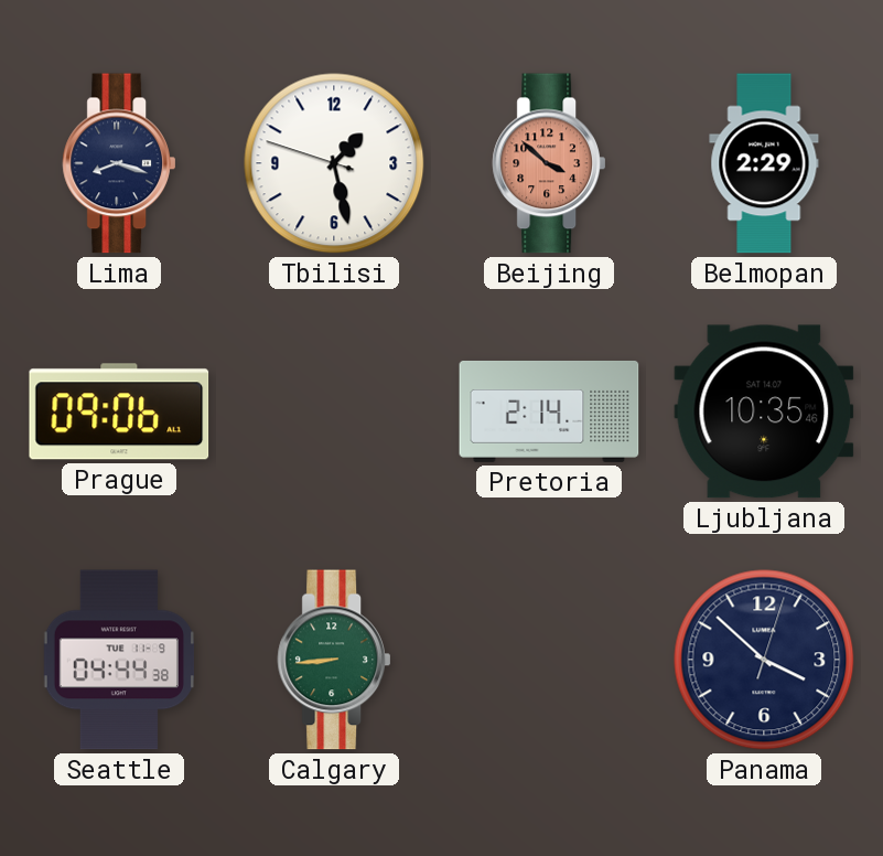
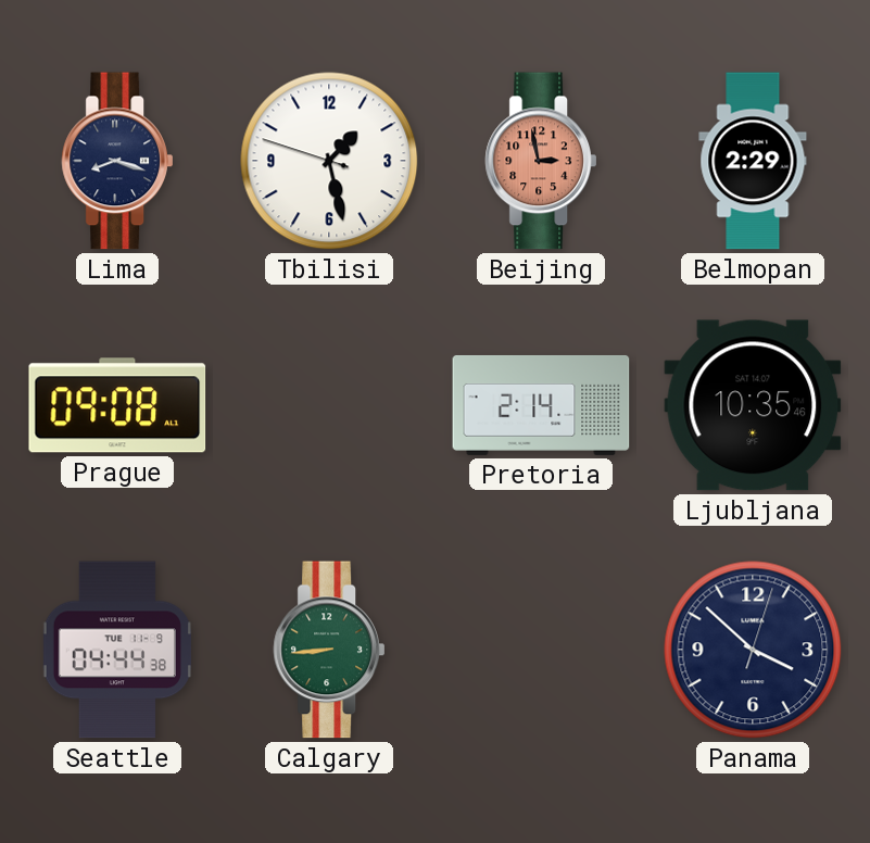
Beijing: 3:52 -> 2:58 (540, 161)
Prague: 09:06 -> 09:08 (117, 405)
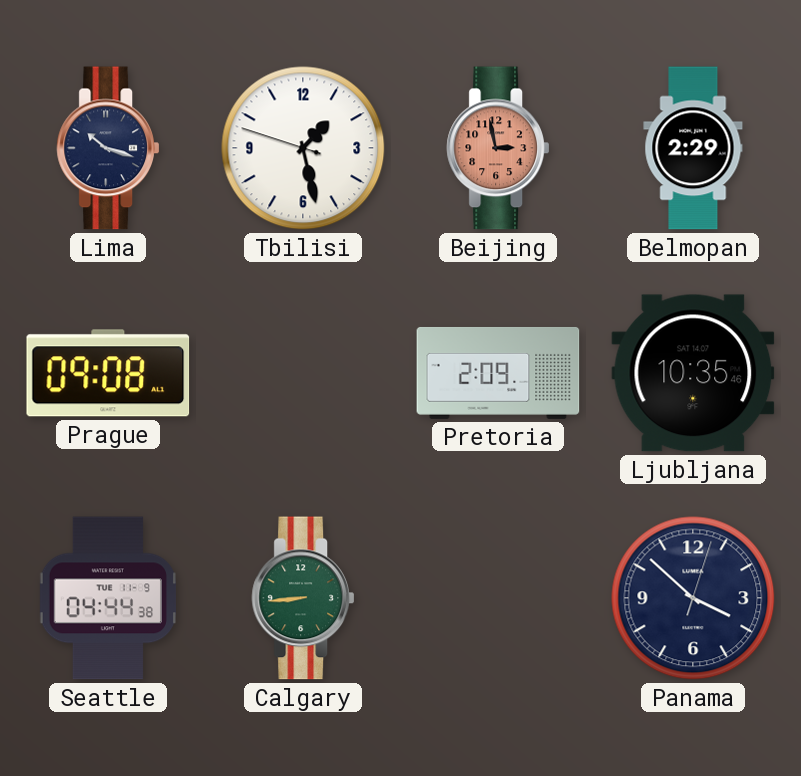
Lima: 8:18 -> 10:18 (107, 148)
Pretoria: 2:14 -> 2:09 (498, 373)
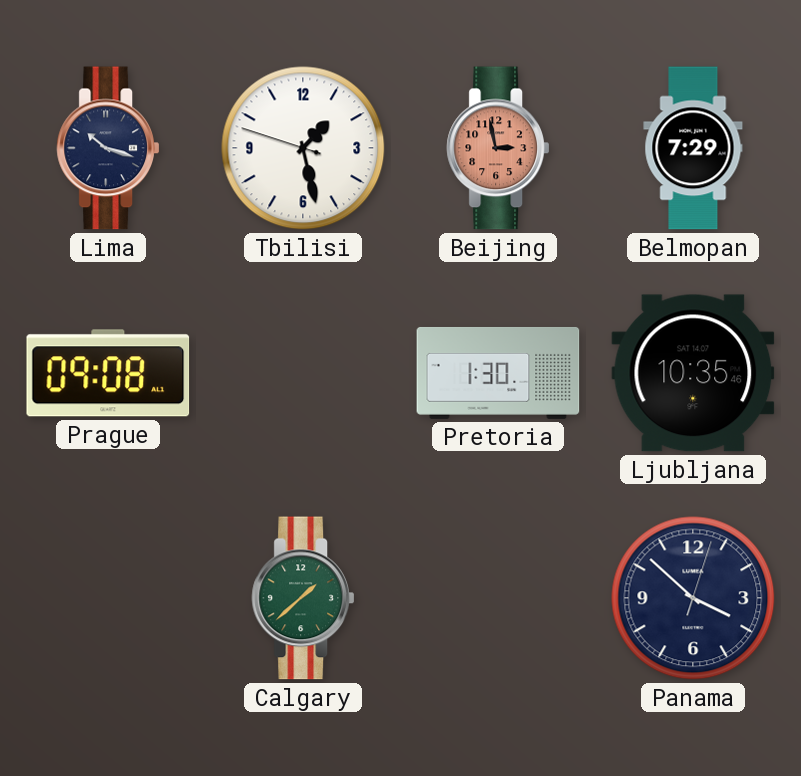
Belmopan: 2:29 -> 7:29 (693, 148)
Pretoria: 2:09 -> 1:30 (498, 373)
Seattle: 04:44 -> none (107, 598)
Calgary: 8:44 -> 1:38 (302, 598)
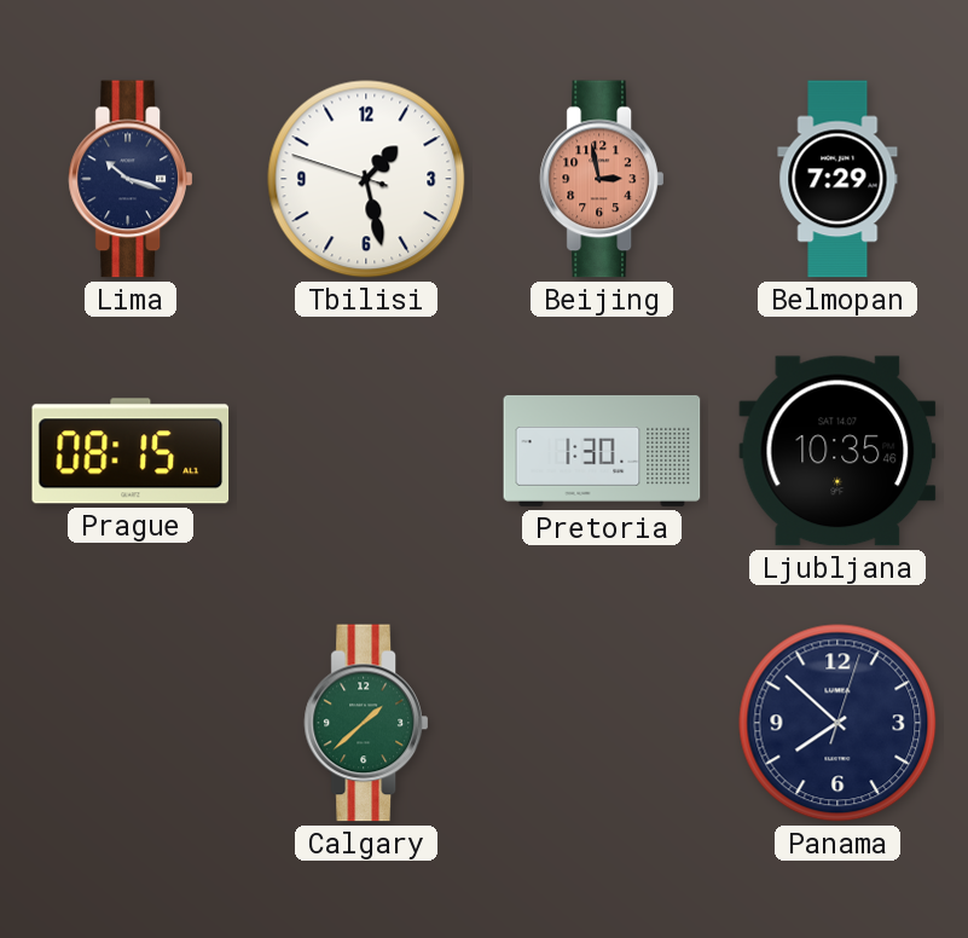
Prague: 09:08 -> 08:15 (131, 451)
Panama: 3:52 -> 7:52 (837, 723)
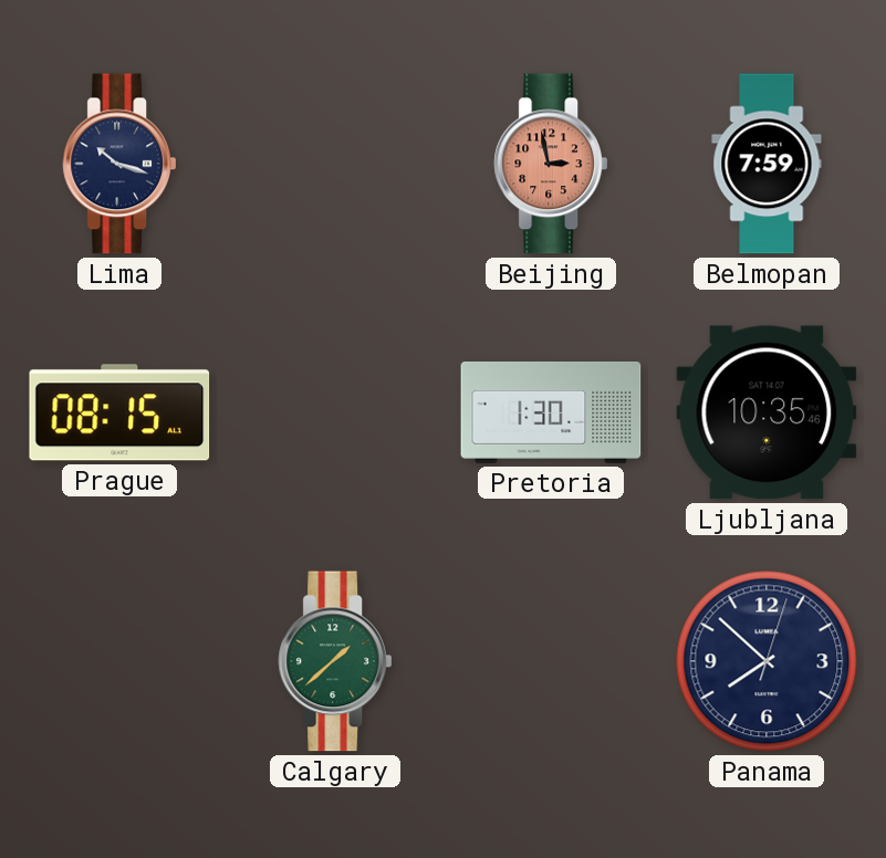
Tbilisi: 1:27 -> none (366, 179)
Belmopan: 7:29 -> 7:59 (767, 164)
